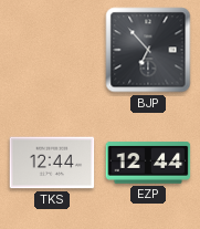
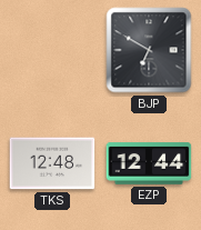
BJP: 6:53 -> 6:50 (149, 50)
TKS: 12:44 -> 12:48 (52, 163)
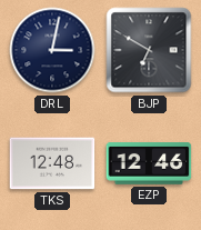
DRL: none -> 3:02 (52, 50)
EZP: 12:44 -> 12:46 (149, 163)
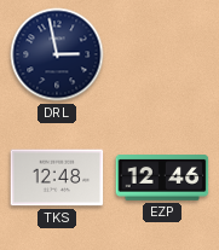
DRL: 3:02 -> 2:58 (57, 54)
BJP: 6:50 -> none (149, 50)
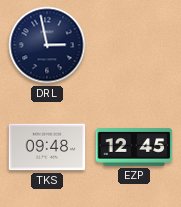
TKS: 12:48 -> 09:48 (47, 147)
EZP: 12:46 -> 12:45 (134, 147)
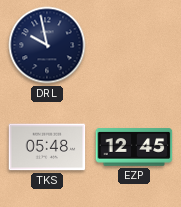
DRL: 2:58 -> 9:58 (47, 45)
TKS: 09:48 -> 05:48 (47, 147)
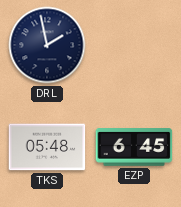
DRL: 9:58 -> 1:58 (47, 45)
EZP: 12:45 -> 6:45 (134, 147)
